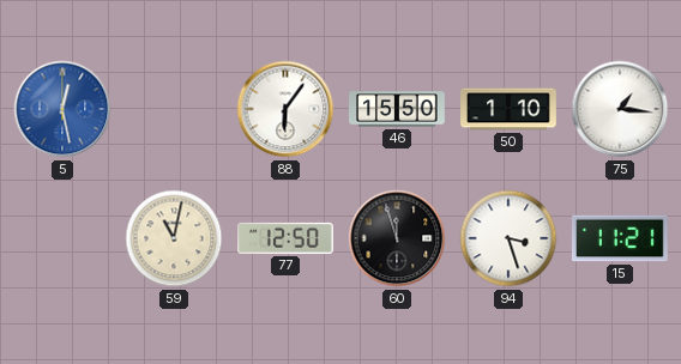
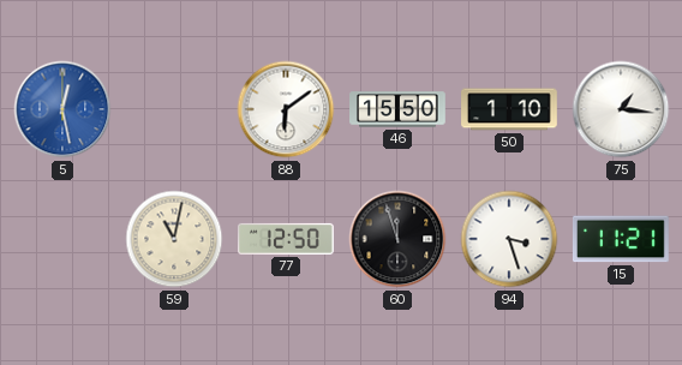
88: 6:06 -> 6:09 (286, 109)
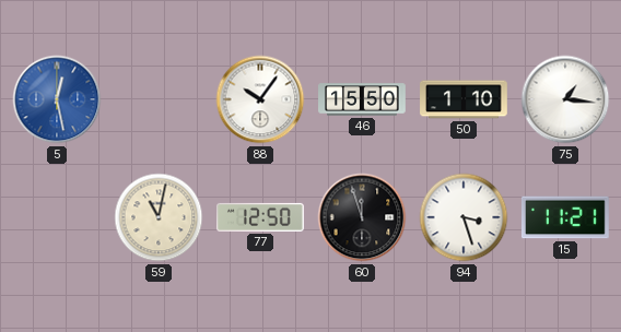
88: 6:09 -> 10:06 (260, 99)
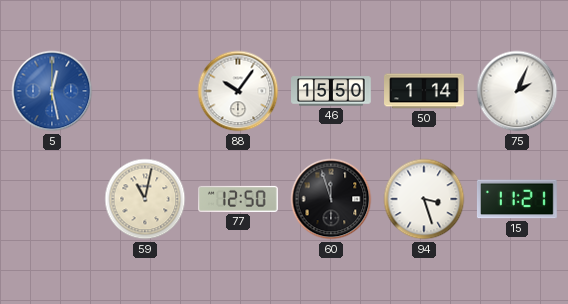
50: 1:10 -> 1:14 (424, 91)
75: 1:16 -> 2:04 (517, 91)
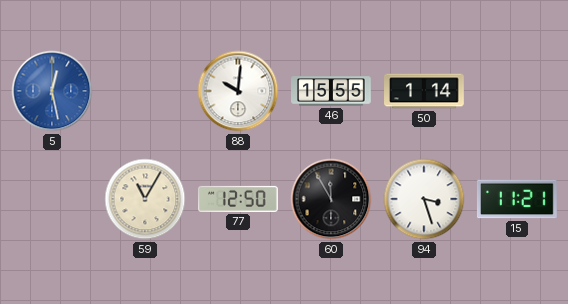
88: 10:06 -> 10:01 (238, 91)
46: 15:50 -> 15:55 (332, 91)
75: 2:04 -> none (517, 91)
59: 11:02 -> 11:05 (145, 199)
60: 11:57 -> 11:55 (331, 199)
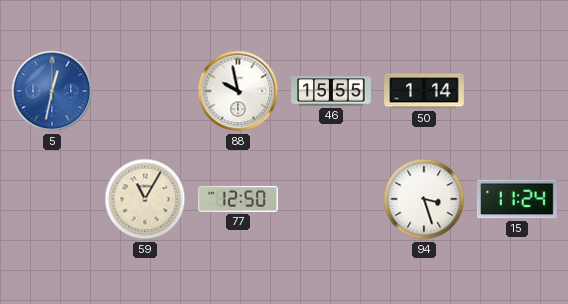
5: 12:28 -> 12:32 (52, 91)
88: 10:01 -> 9:58 (238, 91)
60: 11:55 -> none (331, 199)
15: 11:21 -> 11:24 (517, 199)
